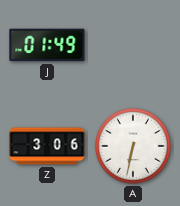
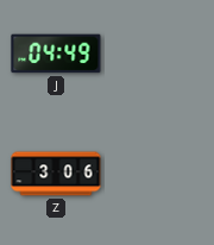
J: 01:49 -> 04:49 (56, 54)
A: 6:32 -> none (133, 146)
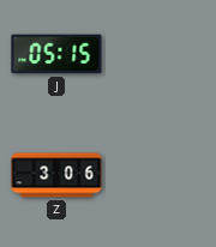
J: 04:49 -> 05:15 (56, 54)
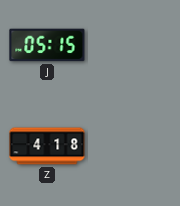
Z: 3:06 -> 4:18 (47, 146)
